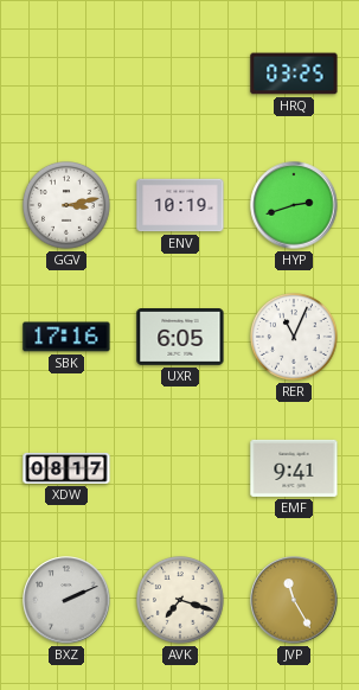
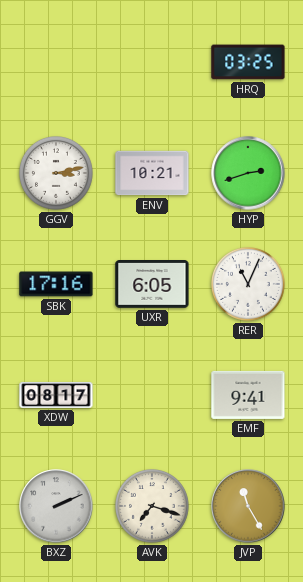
ENV: 10:19 -> 10:21 (152, 173)
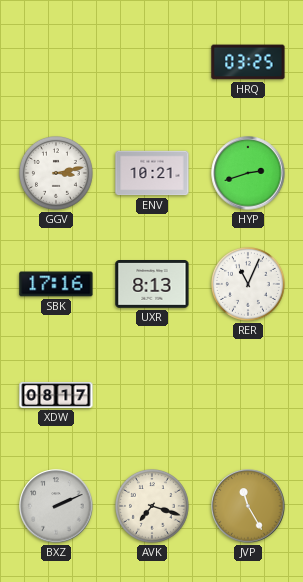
UXR: 6:05 -> 8:13 (152, 285)
EMF: 9:41 -> none (248, 395)
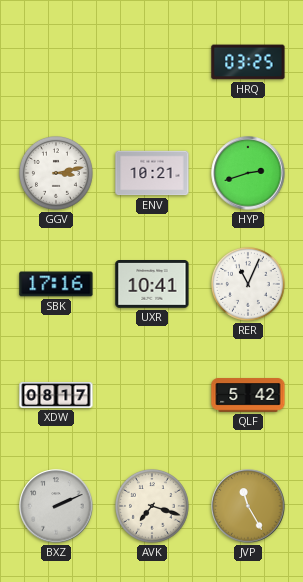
UXR: 8:13 -> 10:41 (152, 285)
QLF: none -> 5:42 (248, 395)
